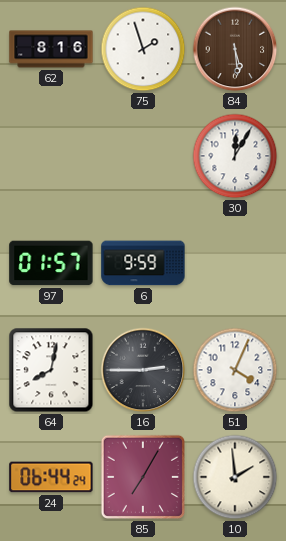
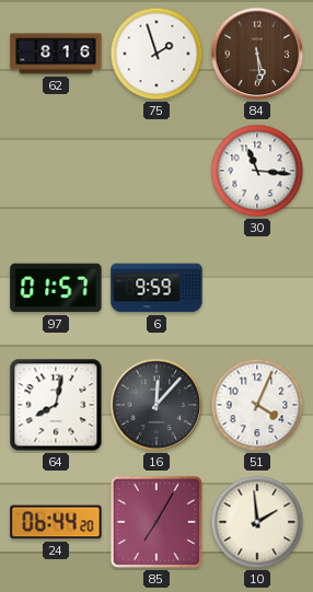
30: 12:05 -> 11:16 (257, 171)
16: 2:45 -> 12:07 (156, 405)
24: 06:44:24 -> 06:44:20 (56, 522)
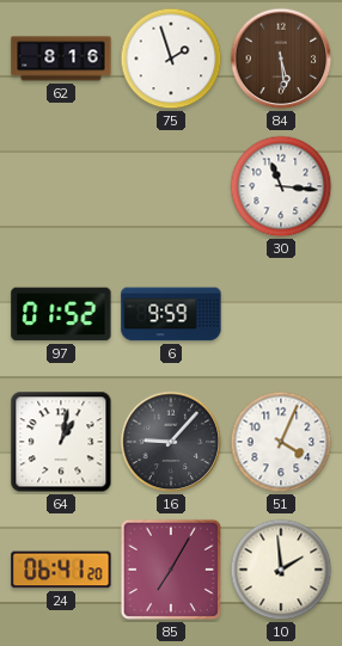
97: 01:57 -> 01:52 (61, 314)
64: 8:02 -> 1:02 (61, 442)
16: 12:07 -> 9:07 (171, 442)
24: 06:44 -> 06:41 (61, 570)
